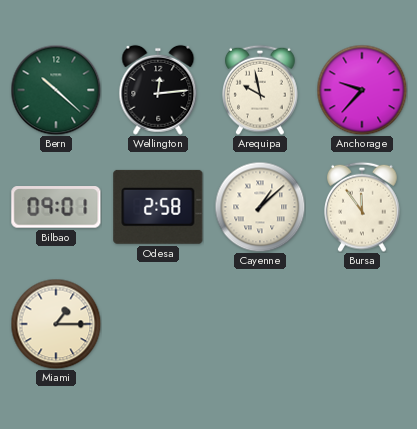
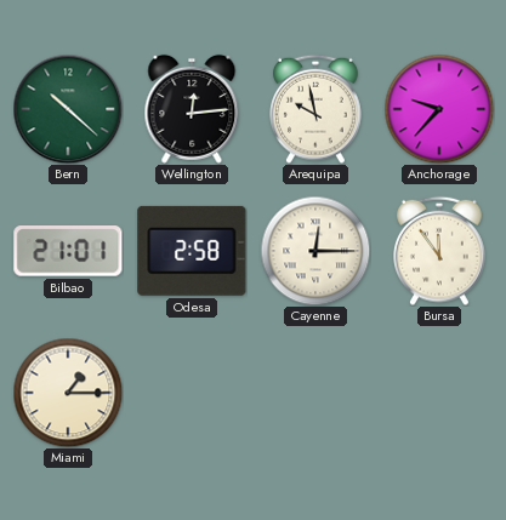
Bilbao: 09:01 -> 21:01 (68, 251)
Cayenne: 1:08 -> 12:15 (315, 251)
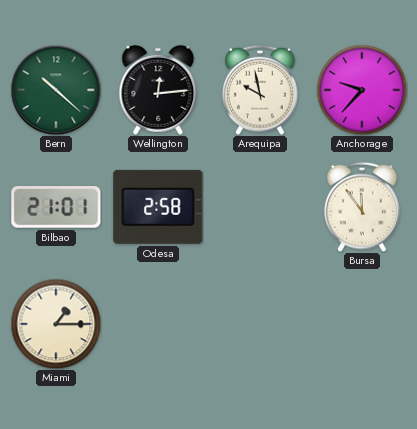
Cayenne: 12:15 -> none (315, 251)
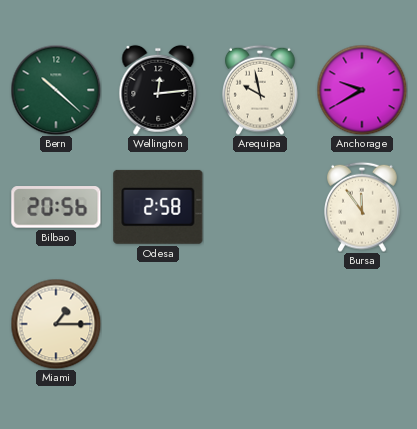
Anchorage: 9:37 -> 9:40 (362, 90)
Bilbao: 21:01 -> 20:56 (56, 207)
